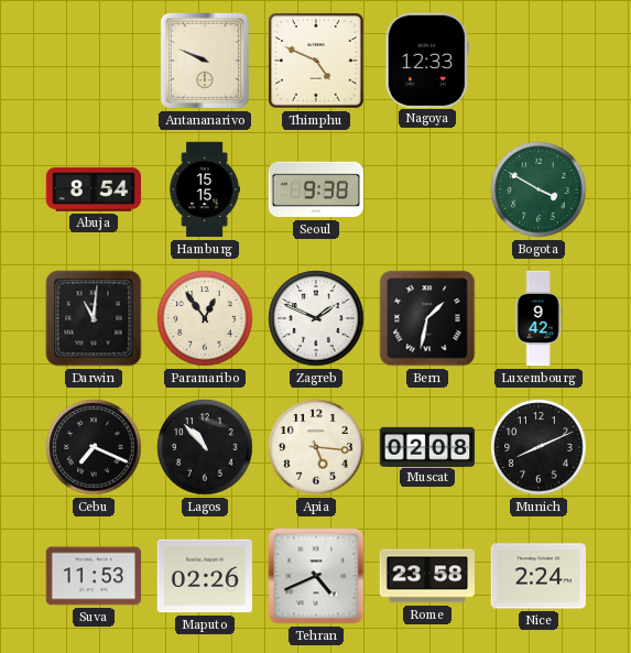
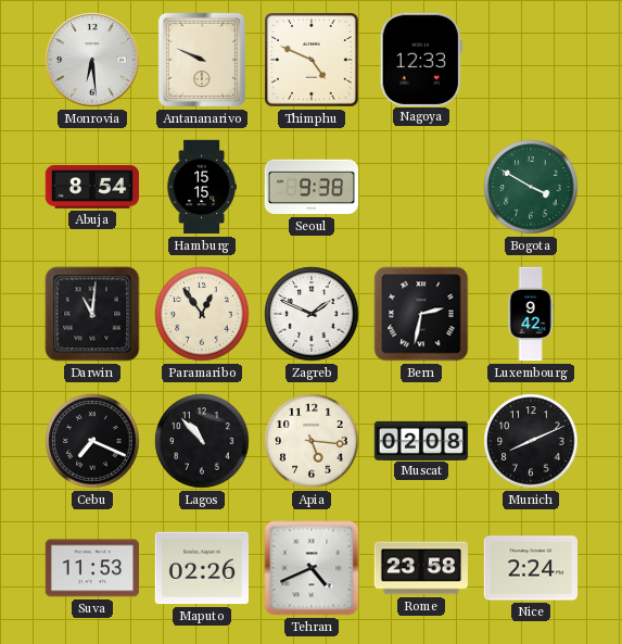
Monrovia: none -> 6:29 (92, 60)
Bern: 1:32 -> 2:32 (421, 314)
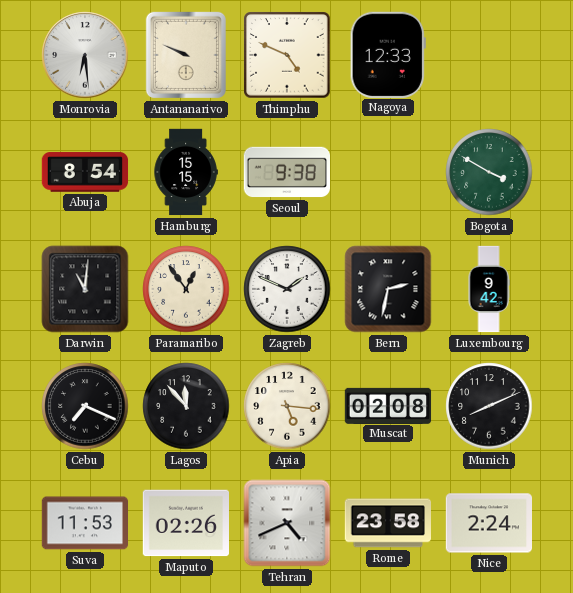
Lagos: 10:53 -> 11:53 (186, 406)
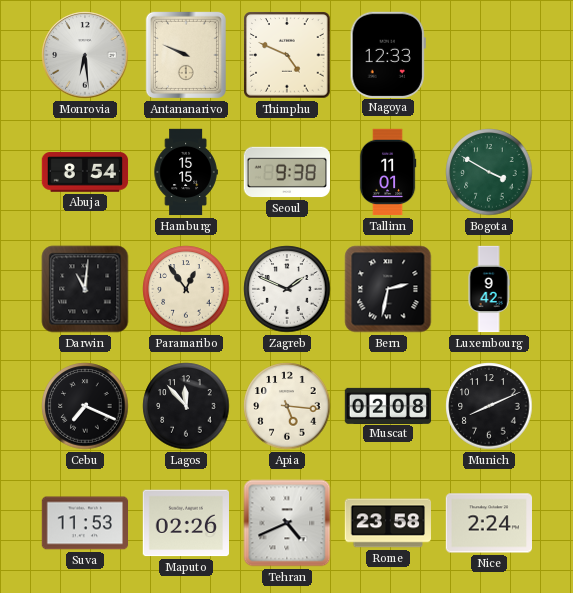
Tallinn: none -> 11:01 (388, 172)
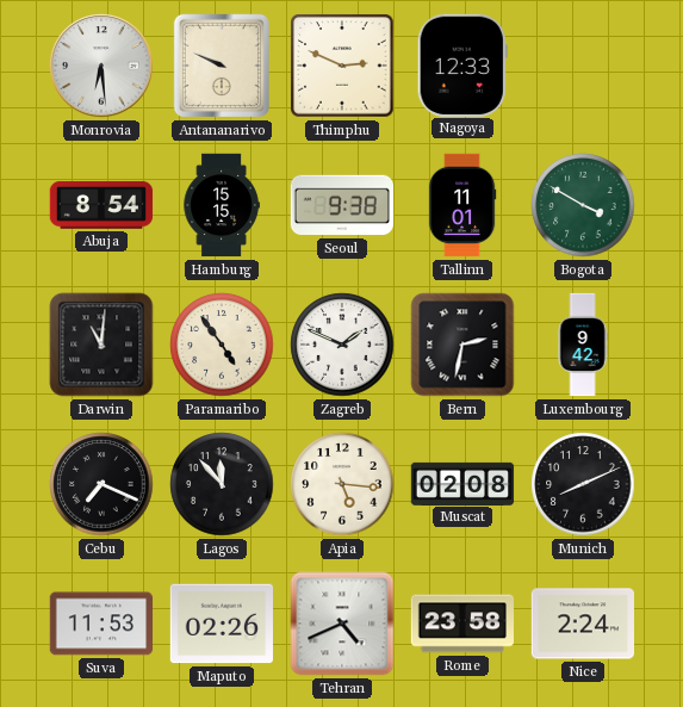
Thimphu: 4:49 -> 2:49 (342, 66)
Paramaribo: 12:54 -> 4:54 (222, 345)
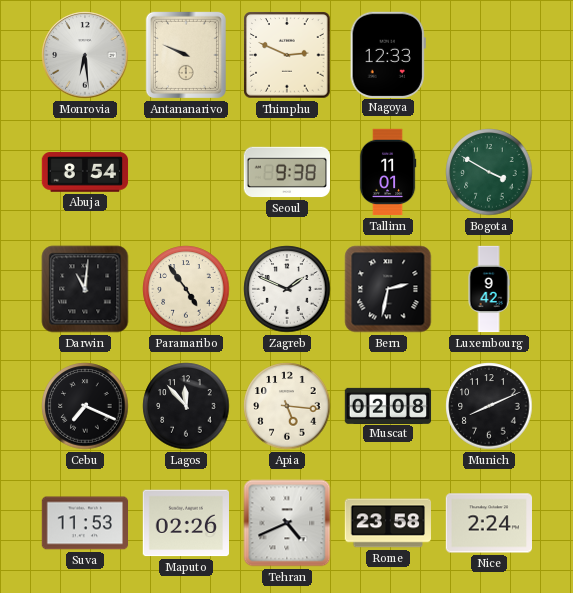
Hamburg: 15:15 -> none (222, 205)
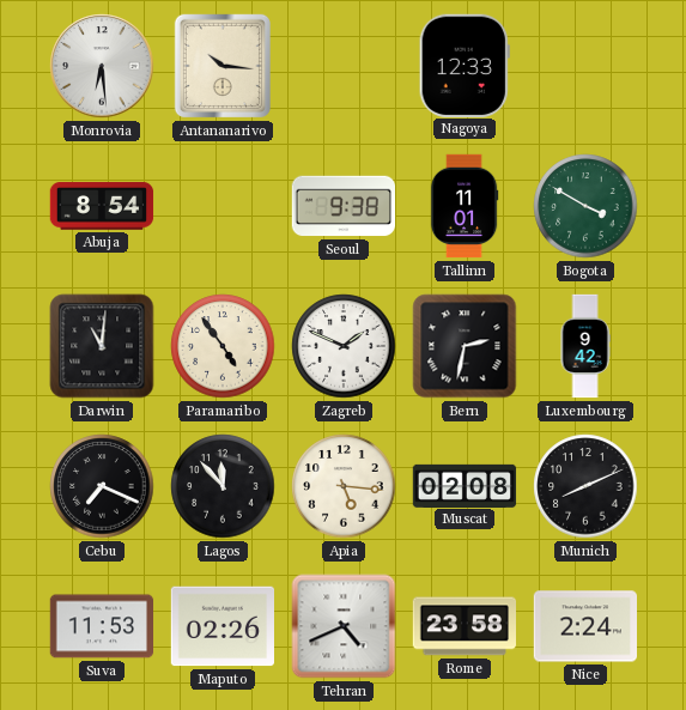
Antananarivo: 9:49 -> 10:16 (223, 66)
Thimphu: 2:49 -> none (287, 55)
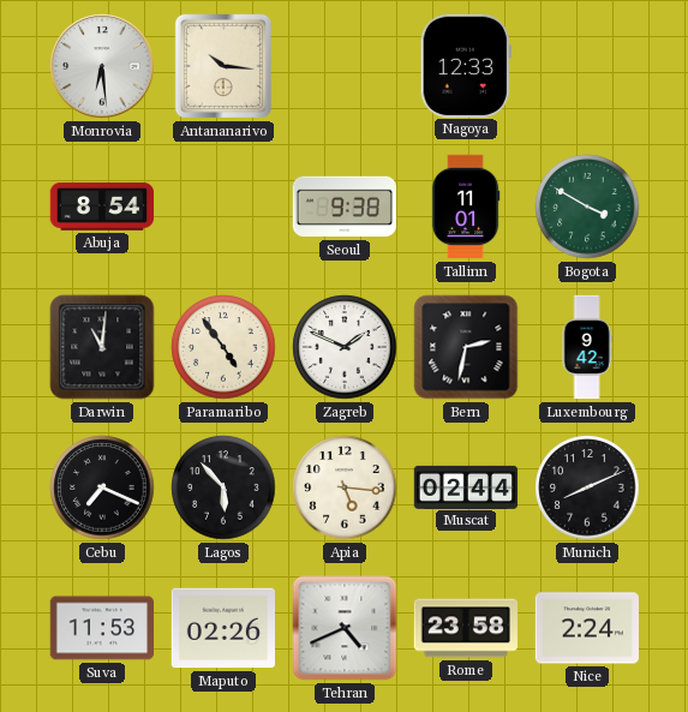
Lagos: 11:53 -> 5:53 (223, 487)
Muscat: 02:08 -> 02:44 (466, 486)
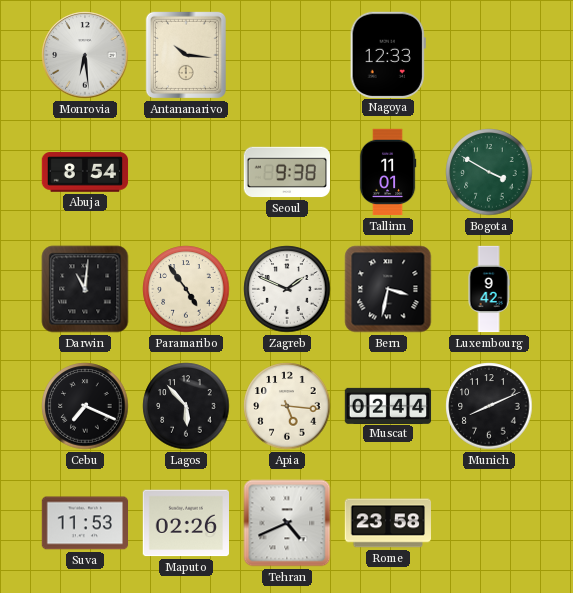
Bern: 2:32 -> 3:32 (388, 289)
Nice: 2:24 -> none (586, 628)
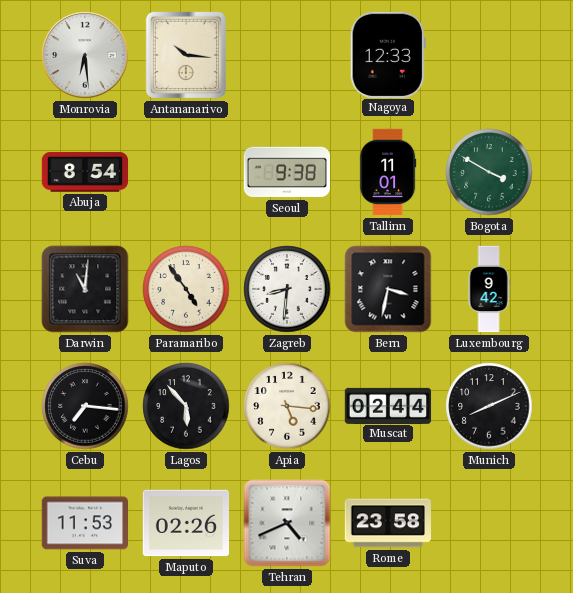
Zagreb: 1:49 -> 8:31 (287, 289)
Cebu: 7:19 -> 7:16 (85, 406)
